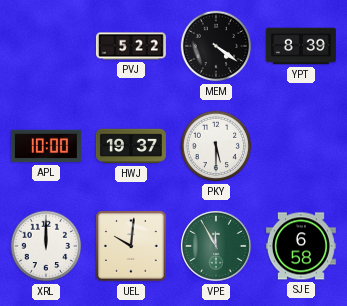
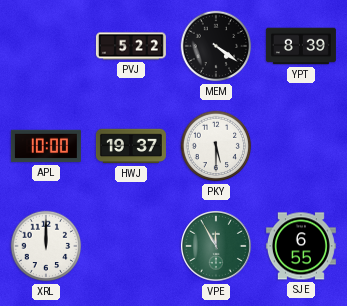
UEL: 10:01 -> none (132, 247)
SJE: 6:58 -> 6:55 (301, 246)
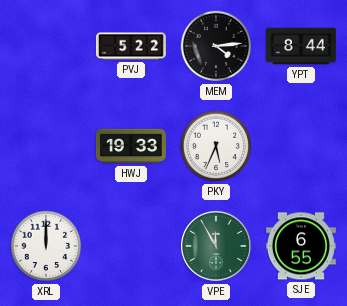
MEM: 4:21 -> 4:14 (216, 46)
YPT: 8:39 -> 8:44 (301, 46)
APL: 10:00 -> none (46, 146)
HWJ: 19:37 -> 19:33 (131, 146)
PKY: 5:30 -> 5:34 (216, 146)
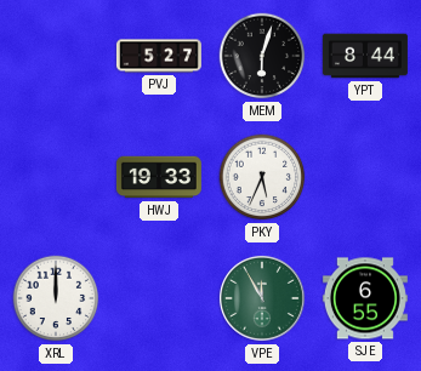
PVJ: 5:22 -> 5:27 (159, 56)
MEM: 4:14 -> 6:03 (262, 56)
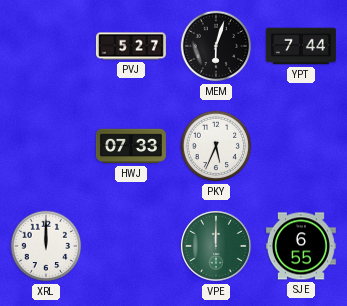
YPT: 8:44 -> 7:44 (301, 46)
HWJ: 19:33 -> 07:33 (131, 146)
VPE: 11:55 -> 12:00 (217, 247)
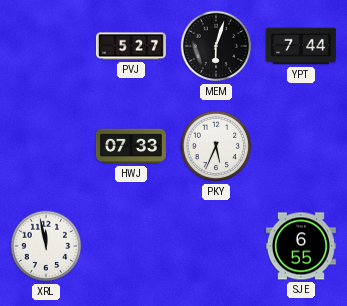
XRL: 12:00 -> 11:58 (46, 246)
VPE: 12:00 -> none (217, 247)
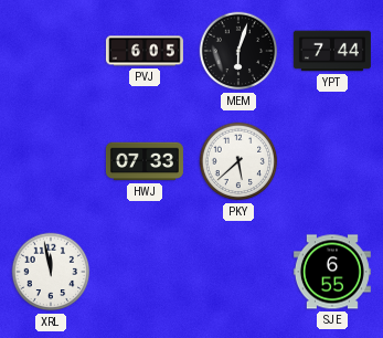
PVJ: 5:27 -> 6:05 (145, 51)
PKY: 5:34 -> 5:38 (238, 161)
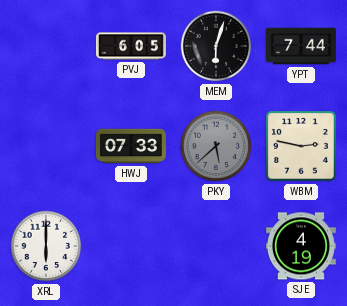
PKY dial: white -> grey (216, 146)
WBM: none -> 2:47 (302, 147)
XRL: 11:58 -> 6:00 (46, 246)
SJE: 6:55 -> 4:19 (301, 246)
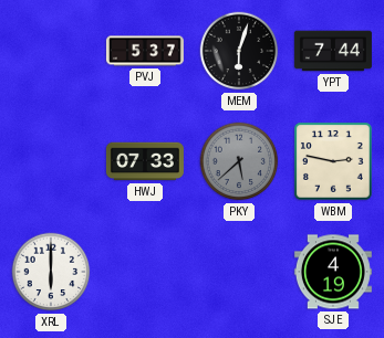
PVJ: 6:05 -> 5:37 (145, 51)
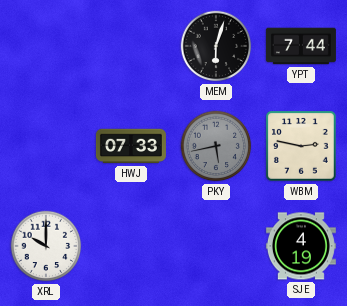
PVJ: 5:37 -> none (145, 51)
PKY: 5:38 -> 5:43 (216, 146)
XRL: 6:00 -> 10:00 (46, 246)
